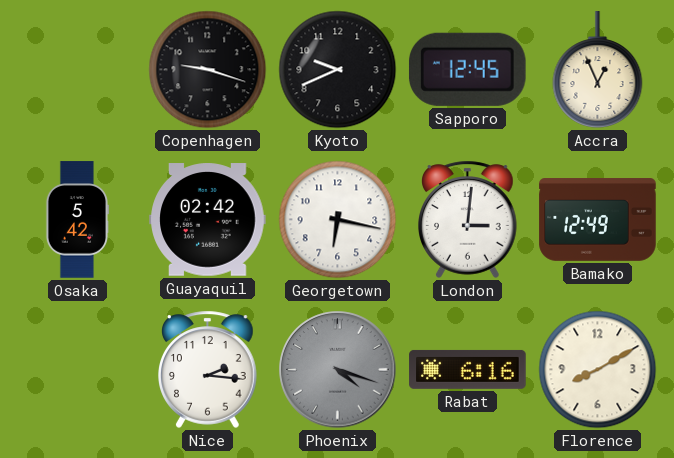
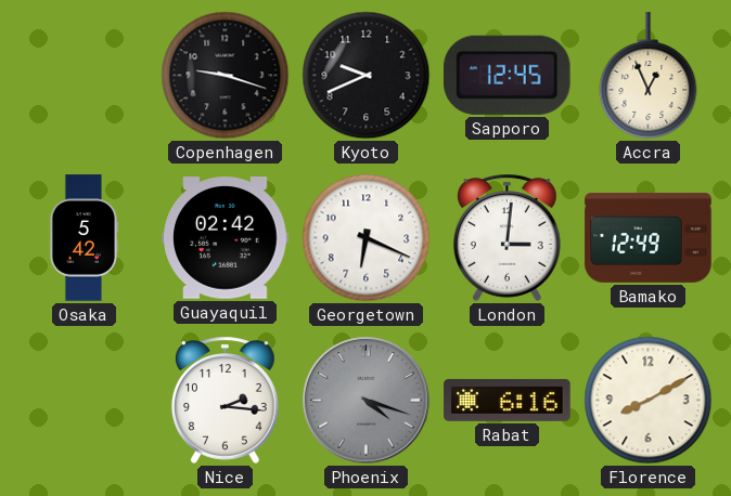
Georgetown: 6:17 -> 6:19 (367, 238)
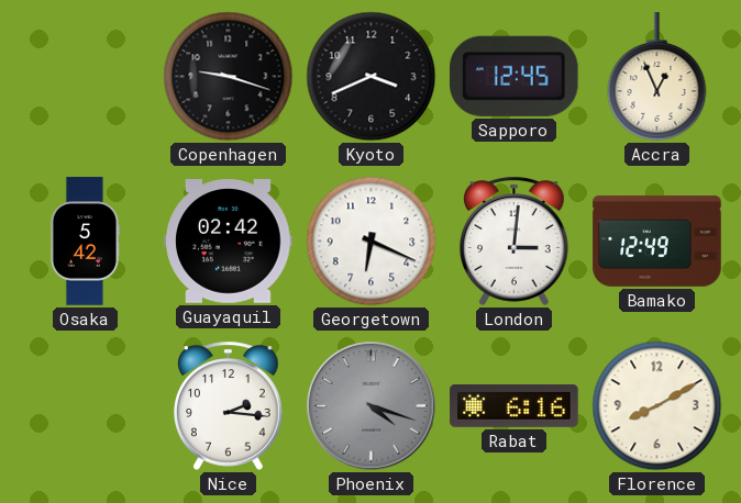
Kyoto: 9:41 -> 3:41 (372, 77)
